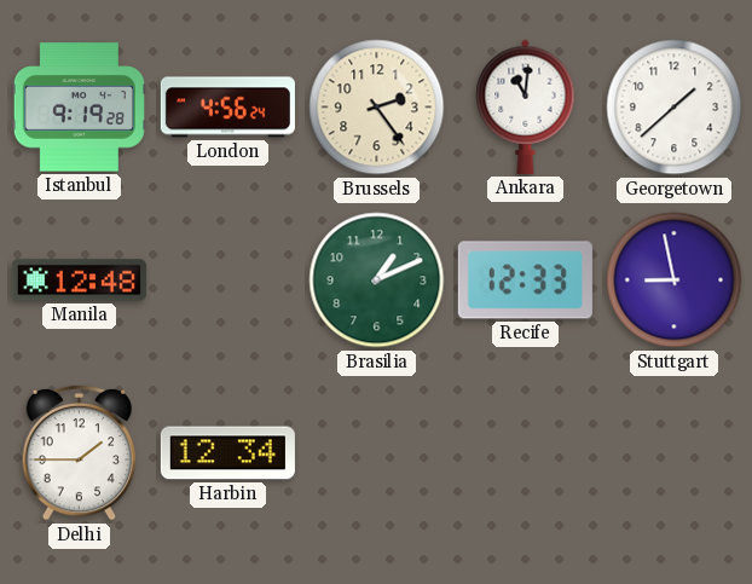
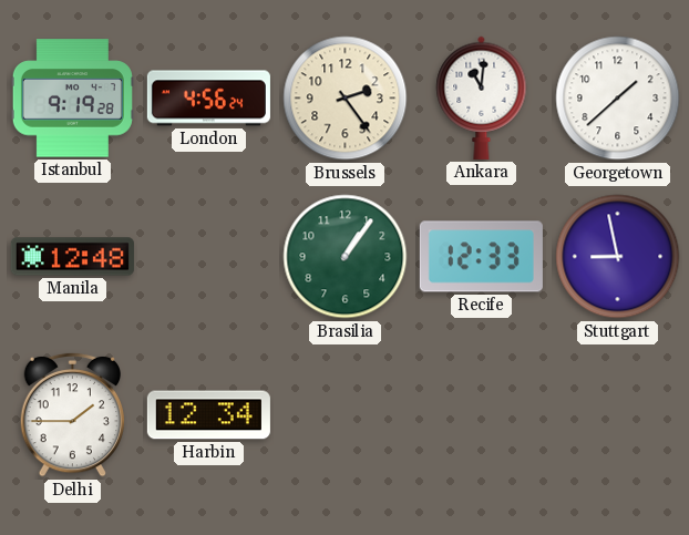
Brasilia: 1:11 -> 1:06 (346, 257)
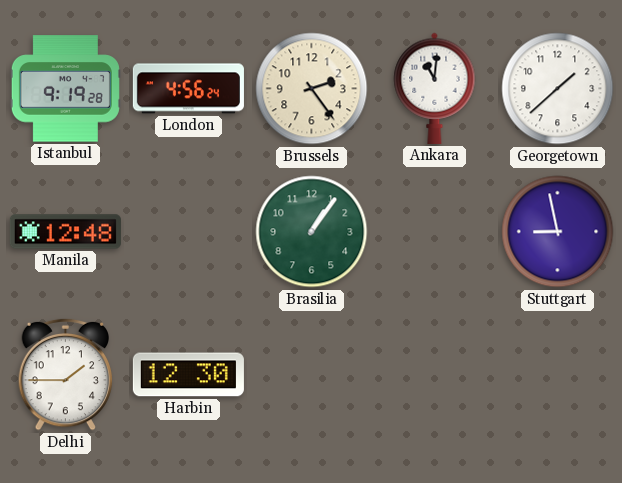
Recife: 12:33 -> none (481, 257)
Harbin: 12:34 -> 12:30 (188, 375)
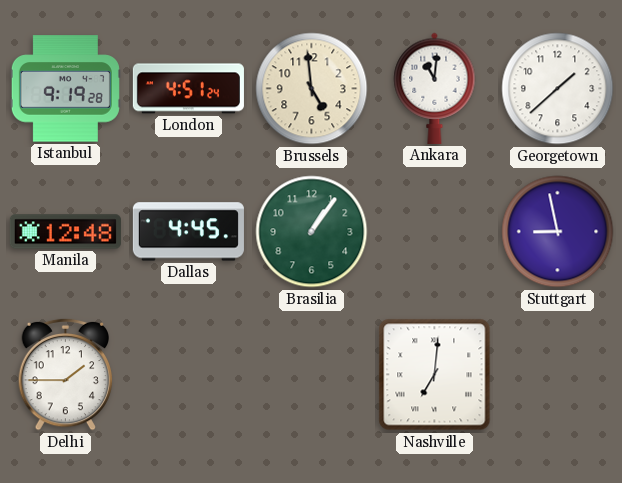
London: 4:56 -> 4:51 (188, 89)
Brussels: 2:24 -> 4:59 (312, 89)
Dallas: none -> 4:45 (188, 232)
Harbin: 12:30 -> none (188, 375)
Nashville: none -> 7:01 (435, 375)
